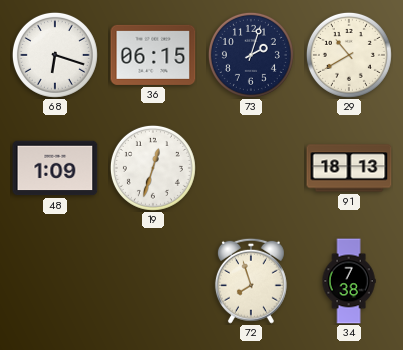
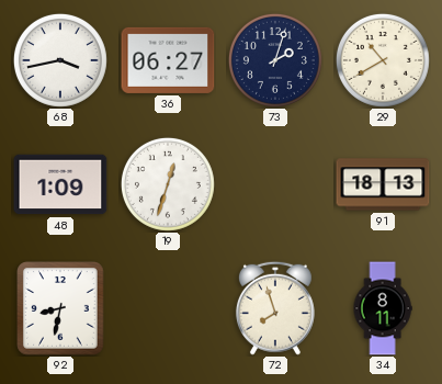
68: 6:18 -> 3:43 (60, 60)
36: 06:15 -> 06:27 (168, 60)
92: none -> 8:32 (61, 308)
34: 7:38 -> 8:11 (383, 308)
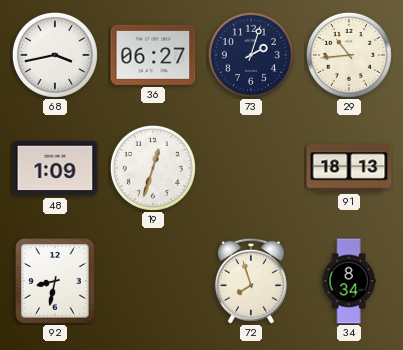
29: 10:40 -> 10:44 (349, 55)
34: 8:11 -> 8:34 (349, 281)
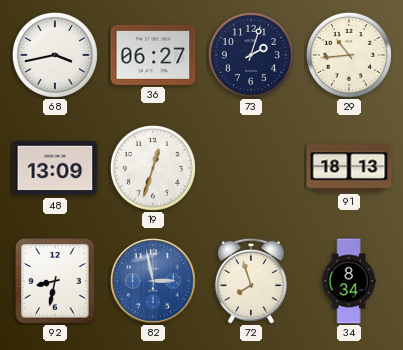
48: 1:09 -> 13:09 (55, 168)
82: none -> 2:58 (153, 281)
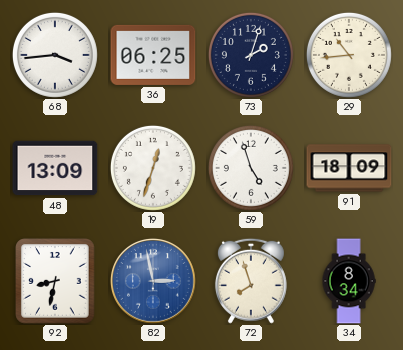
68: 3:43 -> 3:44 (55, 55)
36: 06:27 -> 06:25 (153, 55)
59: none -> 4:57 (251, 168)
91: 18:13 -> 18:09 (349, 168)
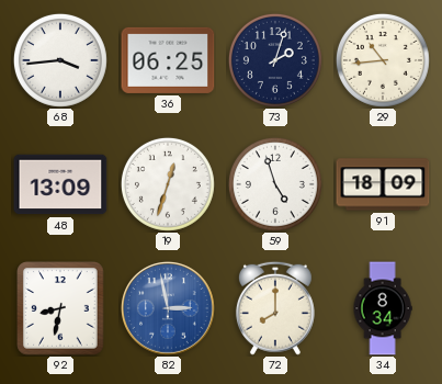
72: 7:57 -> 8:00 (275, 308)
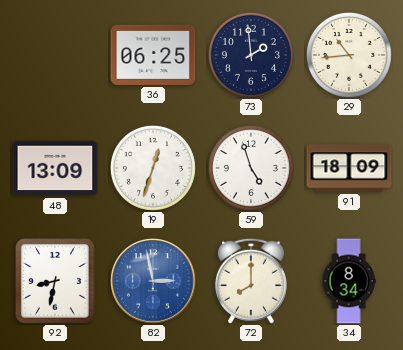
68: 3:44 -> none (60, 60)
73: 2:03 -> 1:59 (251, 55)
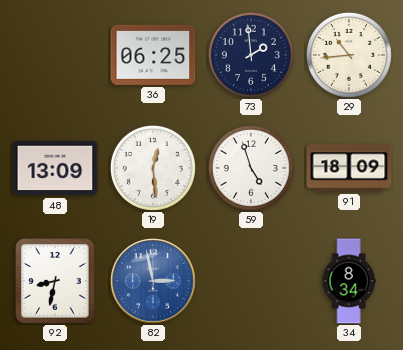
19: 12:33 -> 12:29 (153, 168)
72: 8:00 -> none (251, 281)
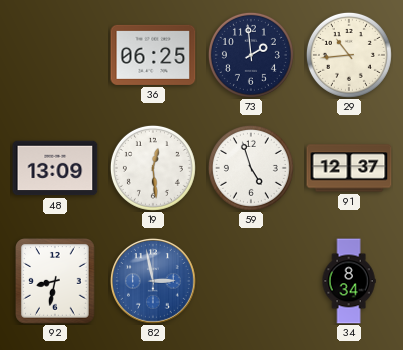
91: 18:09 -> 12:37 (349, 168)
